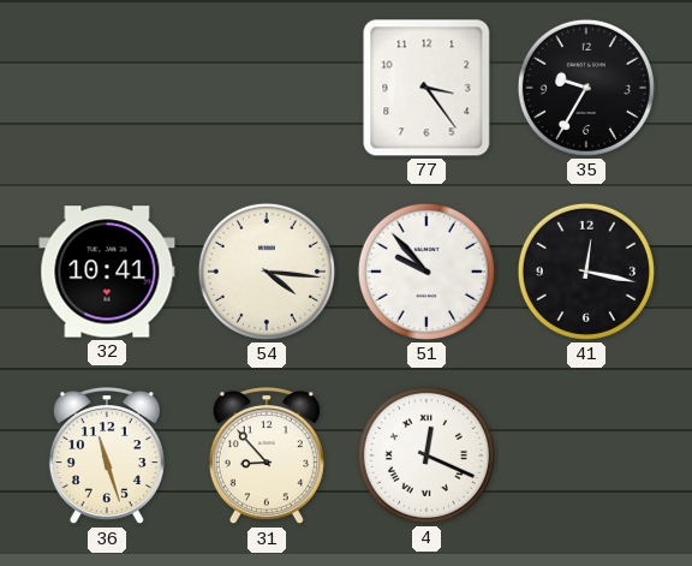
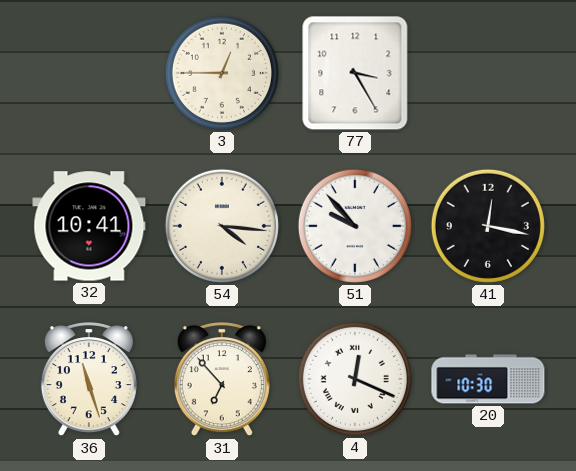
3: none -> 12:45 (222, 73)
77: 3:24 -> 3:25 (355, 73)
35: 9:35 -> none (586, 88)
31: 8:53 -> 6:53 (222, 380)
20: none -> 10:30 (488, 379)
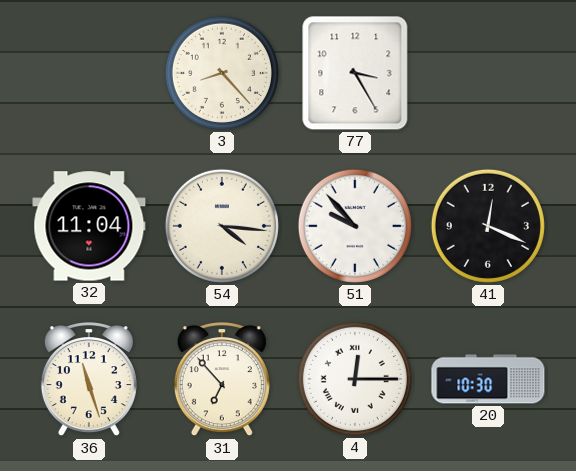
3: 12:45 -> 8:23 (222, 73)
32: 10:41 -> 11:04 (89, 226)
41: 12:17 -> 12:19 (488, 226)
4: 12:19 -> 12:15 (355, 379)
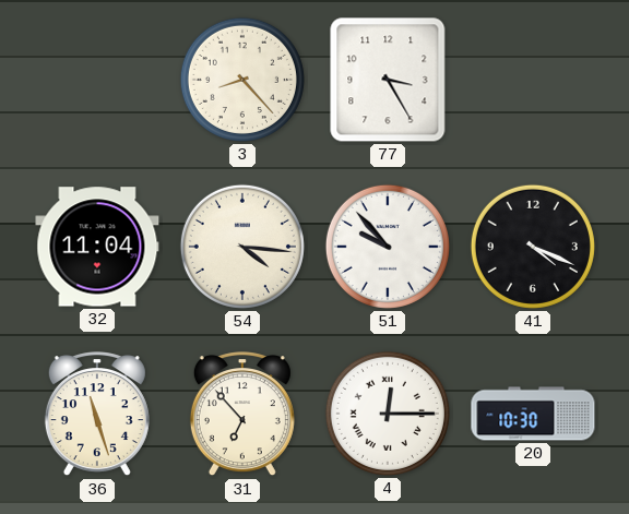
41: 12:19 -> 4:19 (533, 247)
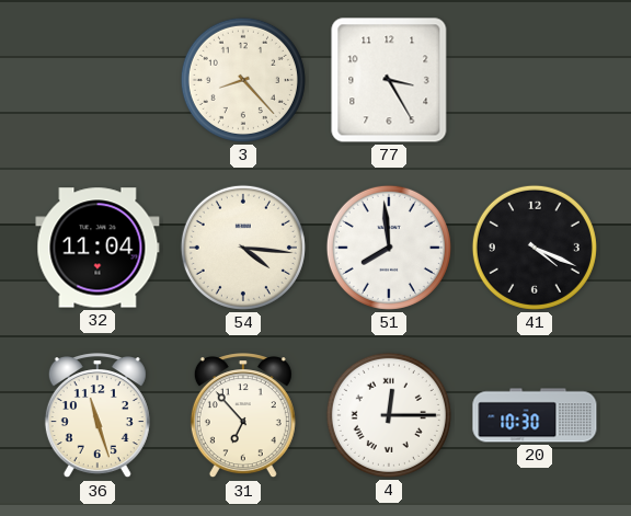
51: 9:53 -> 7:59 (389, 248)
